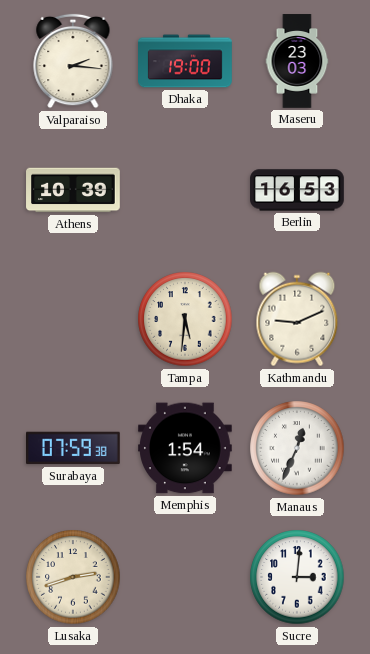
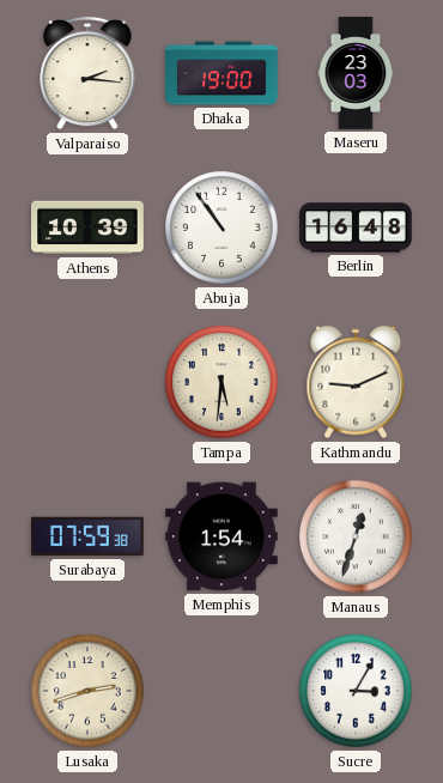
Abuja: none -> 10:54 (221, 227)
Berlin: 16:53 -> 16:48 (356, 227)
Manaus: 12:34 -> 12:33 (356, 536)
Sucre: 3:01 -> 3:05 (356, 691)
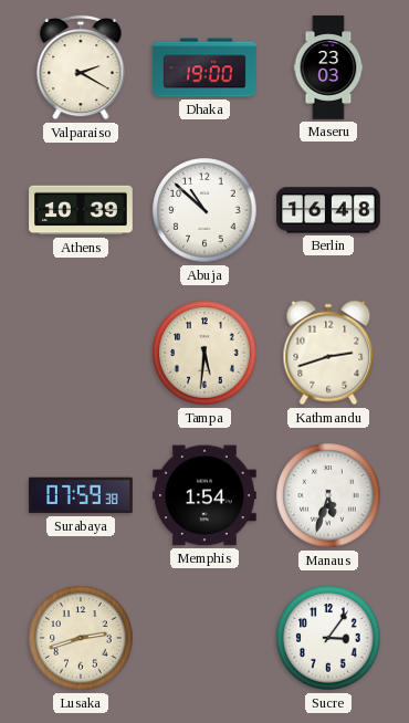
Valparaiso: 2:16 -> 2:20 (81, 67)
Abuja: 10:54 -> 10:52 (204, 210)
Kathmandu: 9:11 -> 2:42 (328, 353)
Manaus: 12:33 -> 5:33 (328, 495)
Sucre: 3:05 -> 3:06 (328, 638)
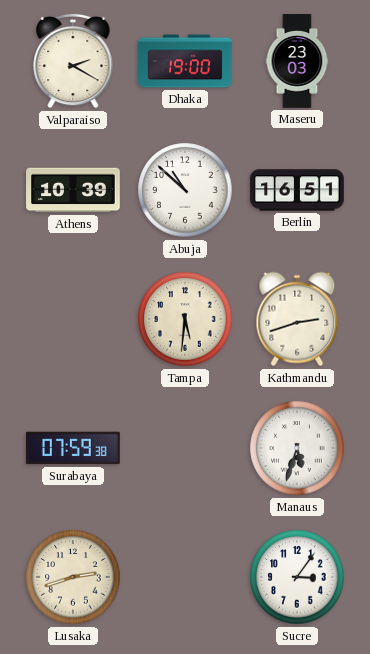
Berlin: 16:48 -> 16:51 (297, 190)
Memphis: 1:54 -> none (206, 495)
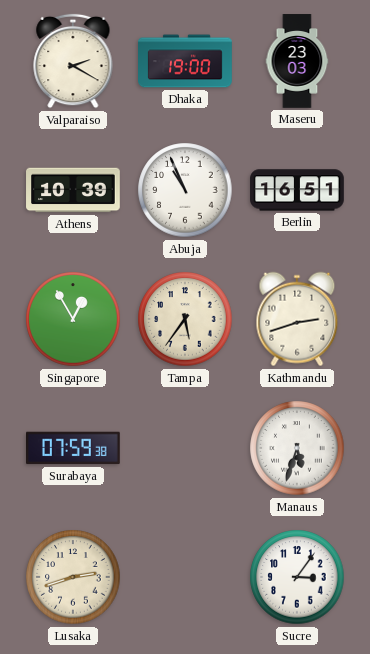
Abuja: 10:52 -> 10:56 (185, 190)
Singapore: none -> 12:55 (73, 319)
Tampa: 5:31 -> 5:36 (185, 319)
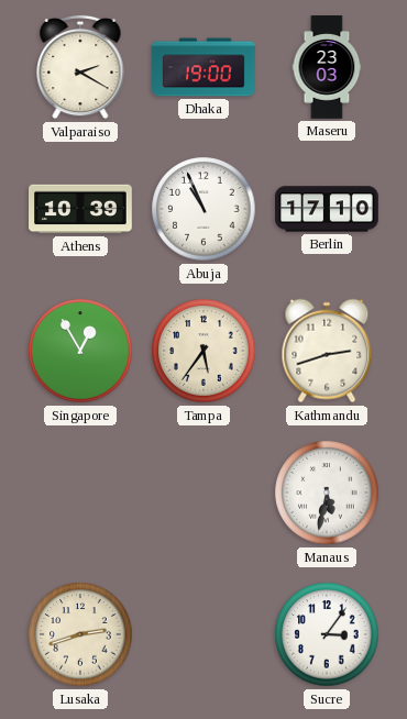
Berlin: 16:51 -> 17:10 (327, 209)
Surabaya: 07:59 -> none (74, 448)
Manaus: 5:33 -> 5:32 (327, 493)
